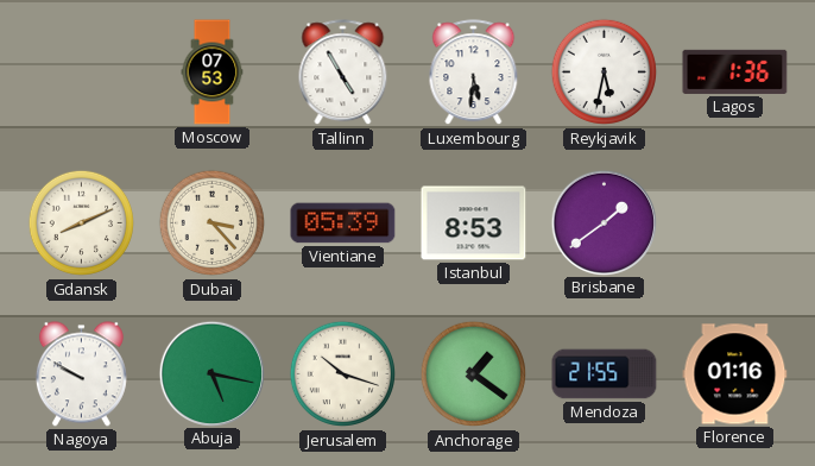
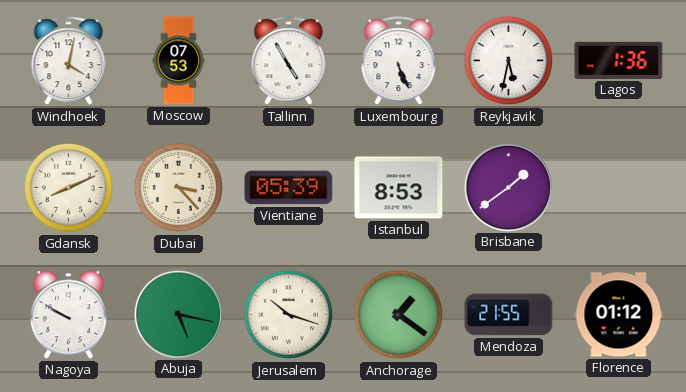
Windhoek: none -> 4:02 (69, 61)
Luxembourg: 5:31 -> 5:26 (399, 61)
Florence: 01:16 -> 01:12 (619, 315)
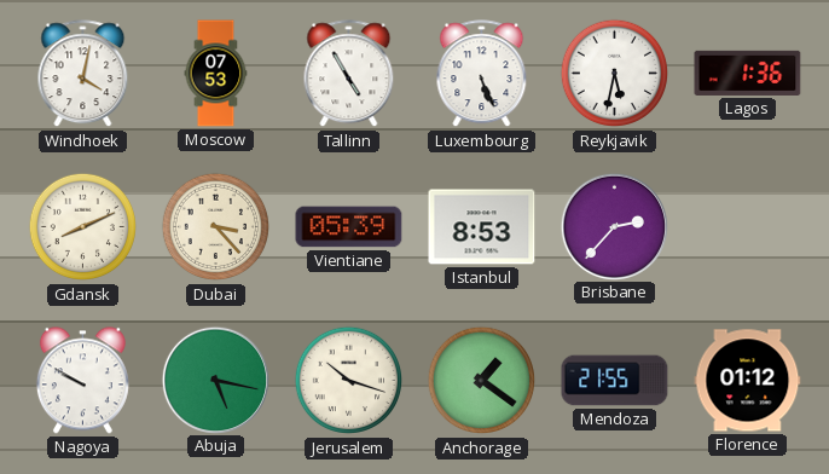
Brisbane: 1:39 -> 2:37 (614, 226)
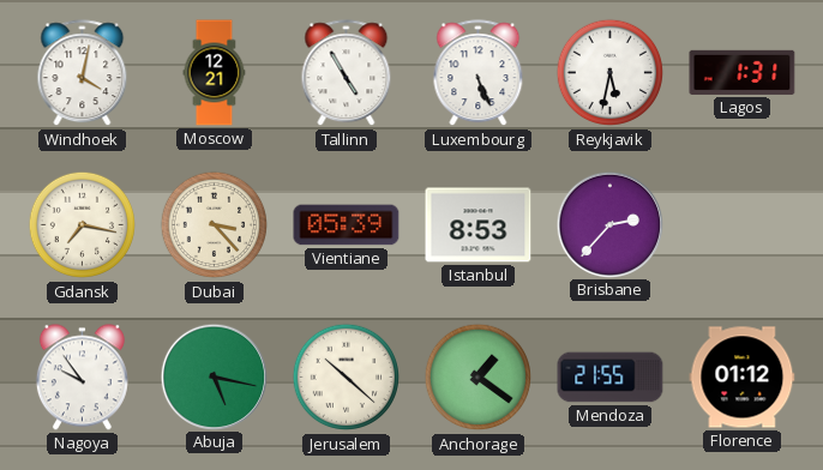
Moscow: 07:53 -> 12:21 (215, 73)
Lagos: 1:36 -> 1:31 (743, 72)
Gdansk: 8:11 -> 7:17 (83, 225)
Nagoya: 9:50 -> 9:54 (82, 378)
Jerusalem: 10:18 -> 10:22 (347, 378)
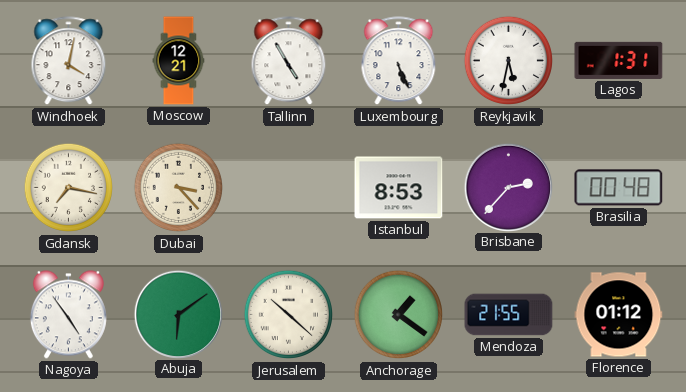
Vientiane: 05:39 -> none (347, 225)
Brasilia: none -> 00:48 (619, 188)
Nagoya: 9:54 -> 4:54 (68, 315)
Abuja: 5:17 -> 6:09 (178, 314)
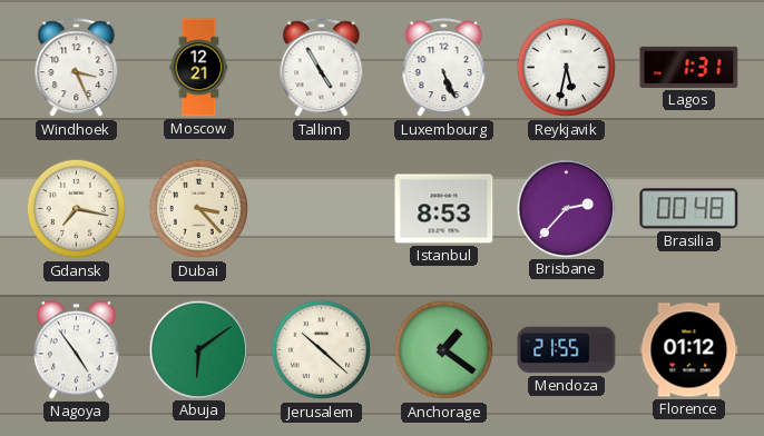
Windhoek: 4:02 -> 3:26 (77, 68)
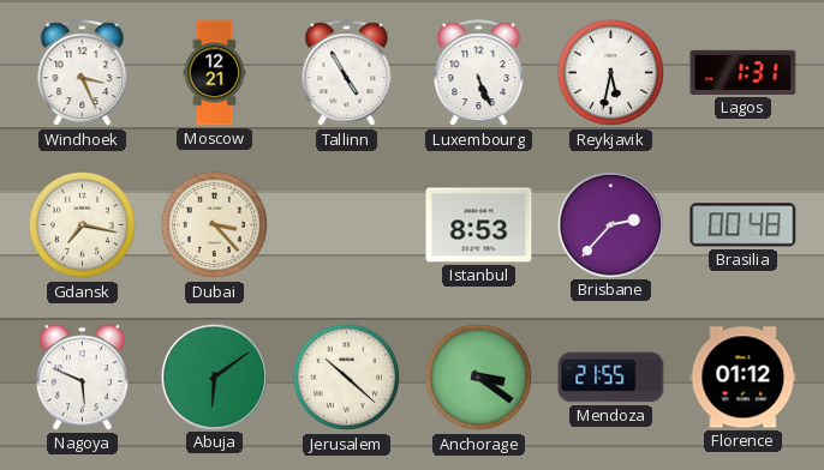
Nagoya: 4:54 -> 5:49 (82, 378)
Anchorage: 1:21 -> 3:21 (479, 378)
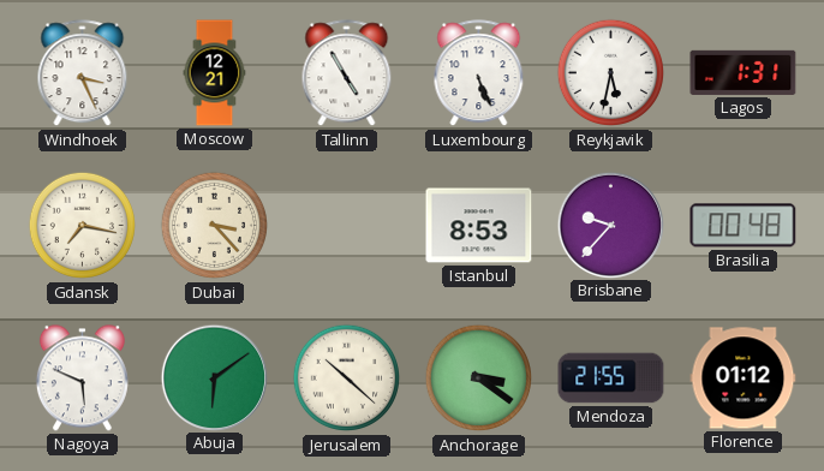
Brisbane: 2:37 -> 9:37 (610, 225)
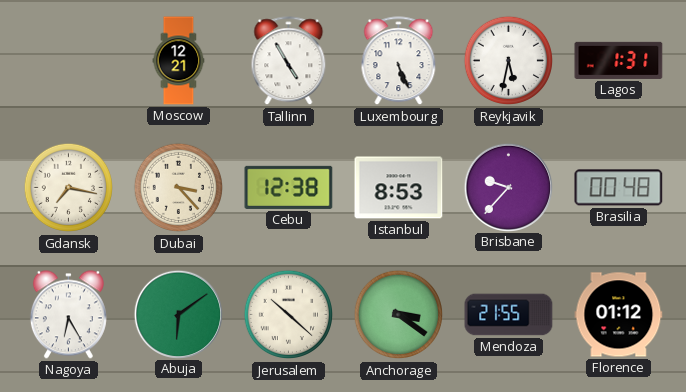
Windhoek: 3:26 -> none (83, 73)
Cebu: none -> 12:38 (289, 187)
Nagoya: 5:49 -> 6:25 (68, 315)
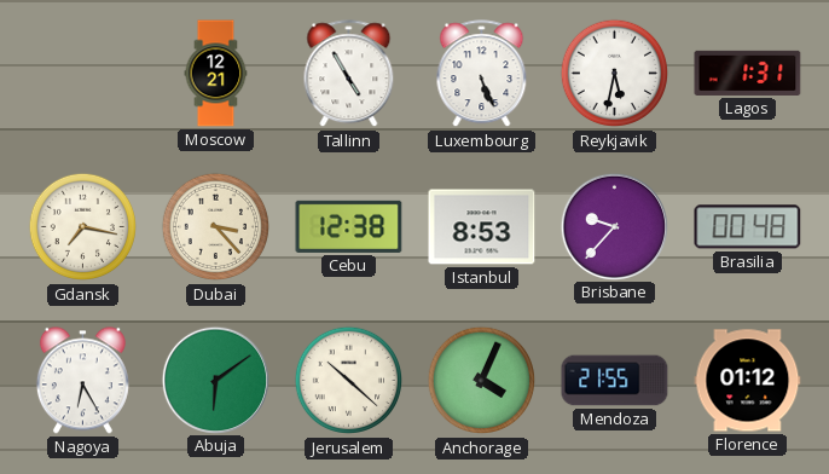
Anchorage: 3:21 -> 4:04 (482, 381)
